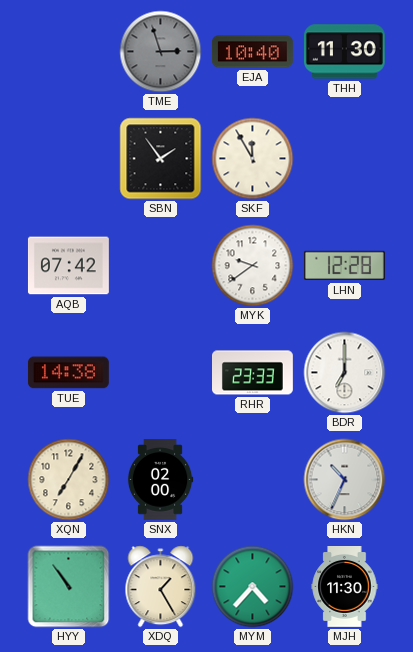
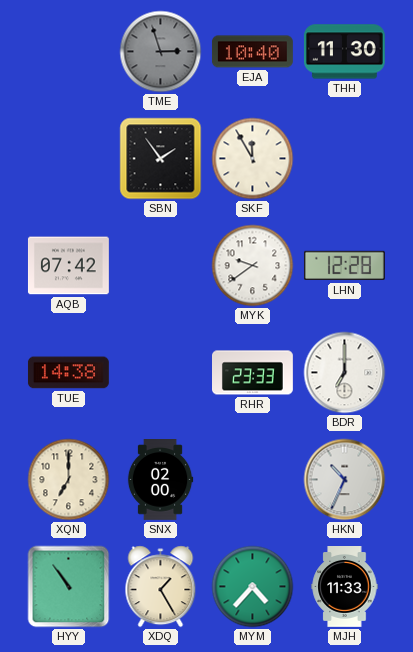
XQN: 7:05 -> 7:00 (69, 480)
MJH: 11:30 -> 11:33 (345, 587)
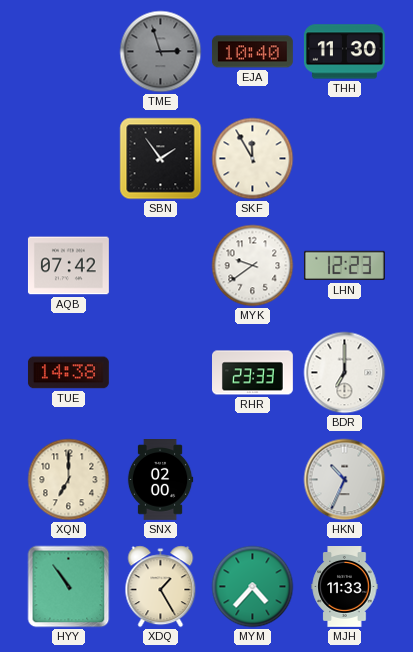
LHN: 12:28 -> 12:23 (344, 266)
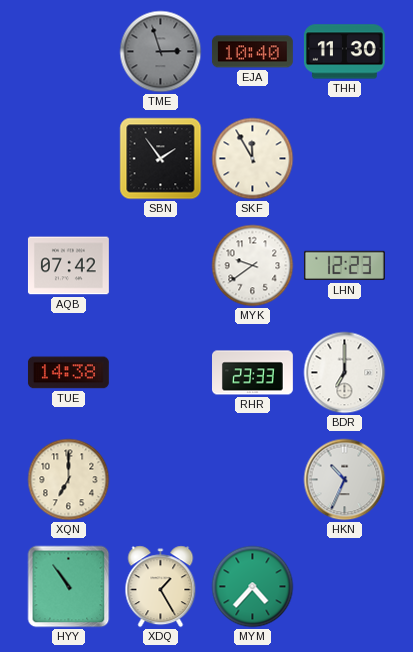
SNX: 02:00 -> none (160, 480)
MJH: 11:33 -> none (345, 587)
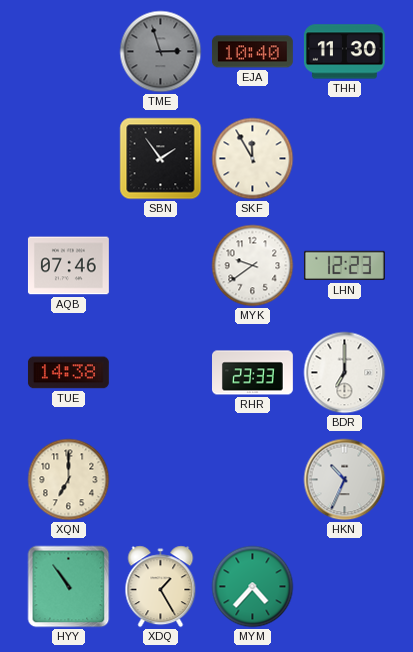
AQB: 07:42 -> 07:46 (68, 266)
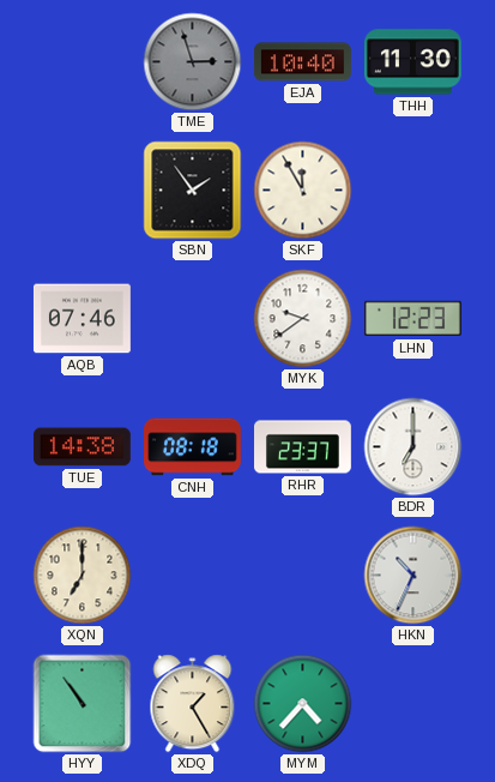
CNH: none -> 08:18 (193, 447)
RHR: 23:33 -> 23:37 (303, 447)
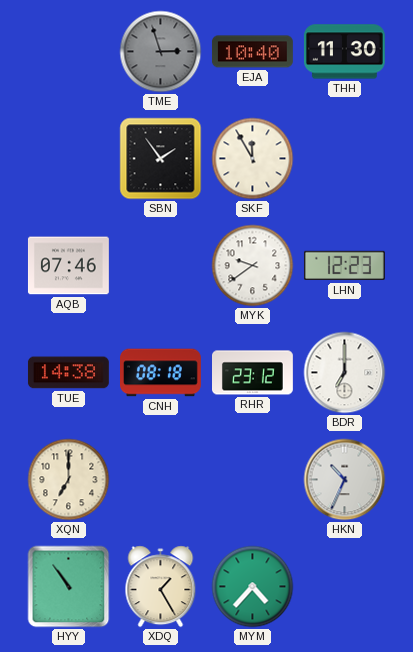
RHR: 23:37 -> 23:12 (253, 373)
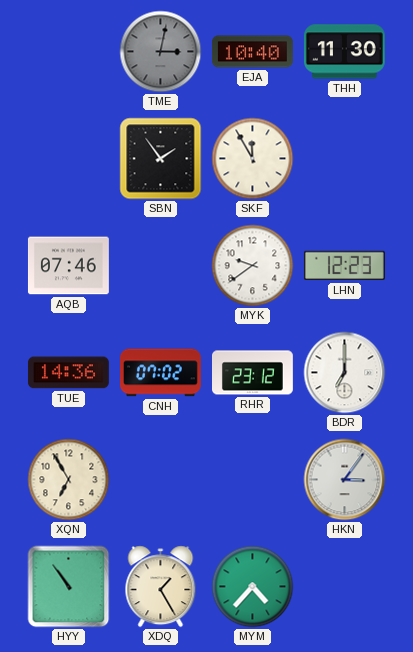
TME: 2:57 -> 3:02 (161, 52)
TUE: 14:38 -> 14:36 (68, 373)
CNH: 08:18 -> 07:02 (161, 373)
XQN: 7:00 -> 6:55 (69, 480)
HKN: 10:34 -> 3:06 (345, 480)
